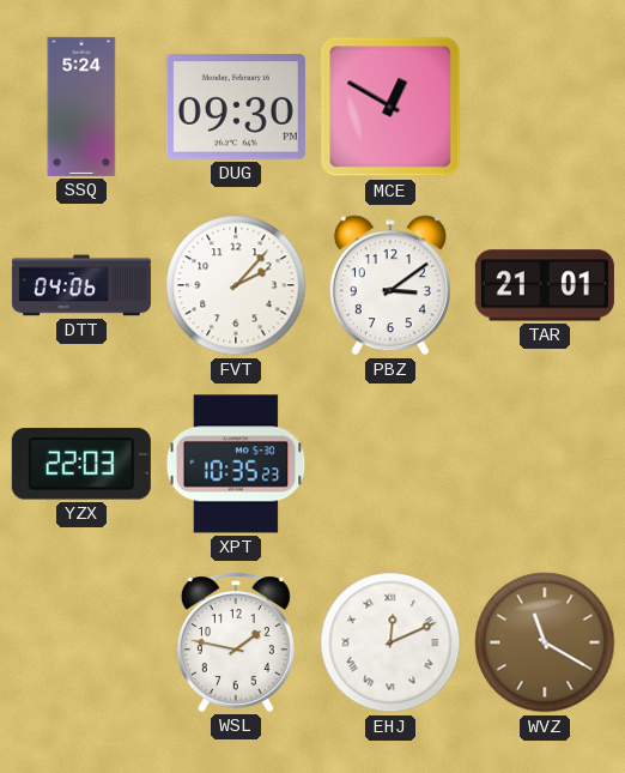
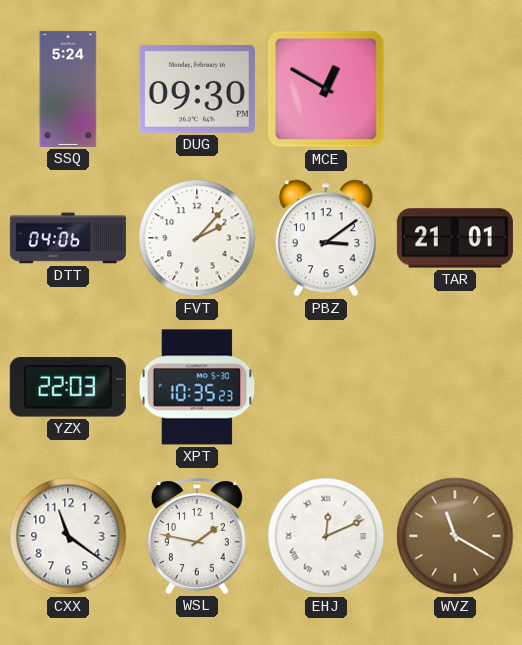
CXX: none -> 11:21 (68, 536)
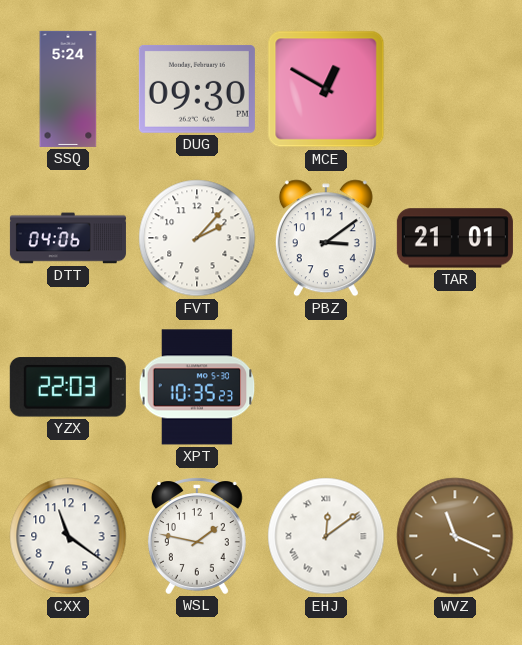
EHJ: 12:11 -> 12:09 (326, 536)
WVZ: 11:20 -> 11:19 (455, 536)
